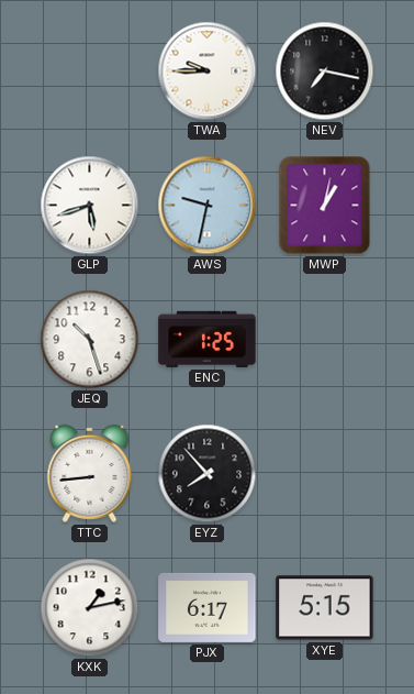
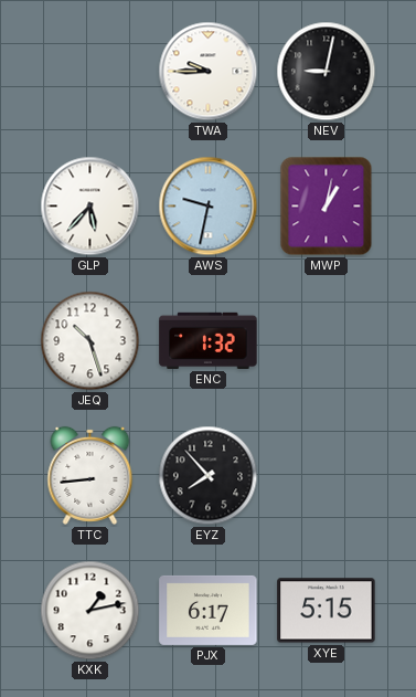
NEV: 7:17 -> 9:02 (327, 72)
GLP: 5:42 -> 5:37 (90, 207)
ENC: 1:25 -> 1:32 (209, 340)
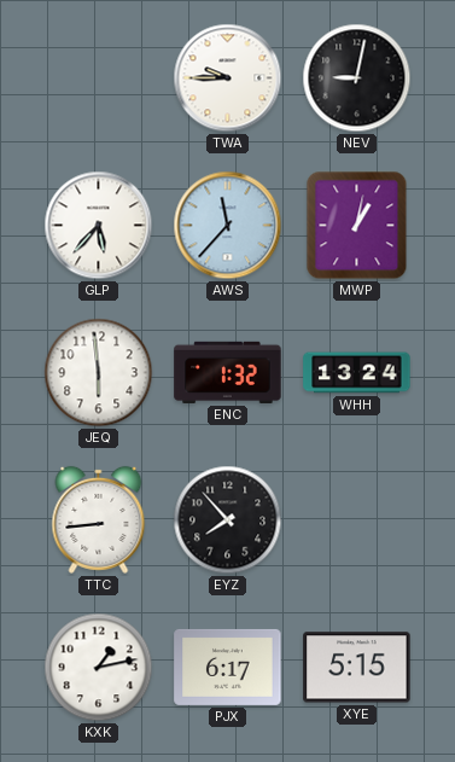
AWS: 9:32 -> 11:37 (228, 226)
JEQ: 10:27 -> 5:59 (99, 373)
WHH: none -> 13:24 (357, 373)
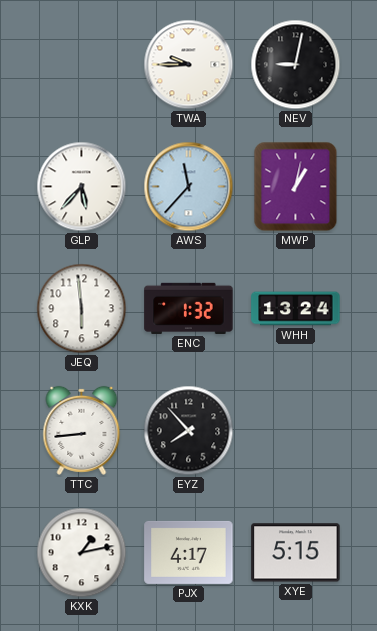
PJX: 6:17 -> 4:17 (189, 552)
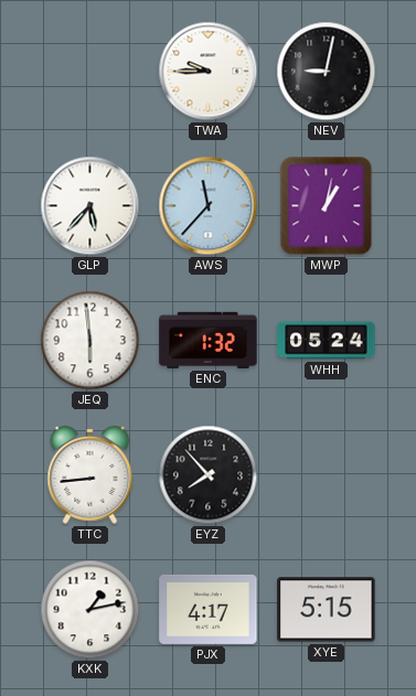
WHH: 13:24 -> 05:24 (327, 341)
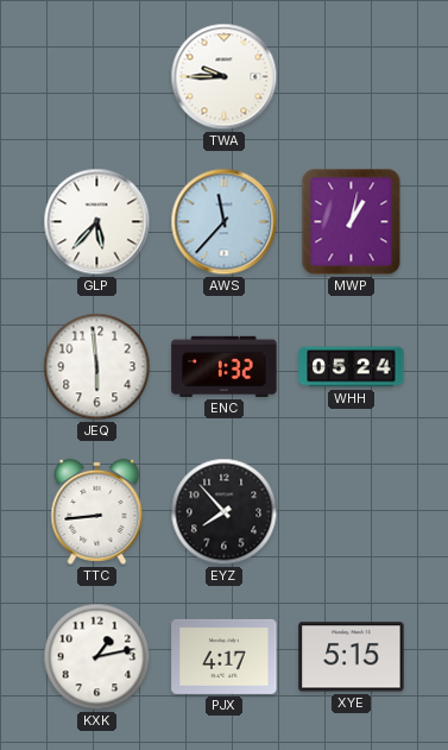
NEV: 9:02 -> none (327, 72)
